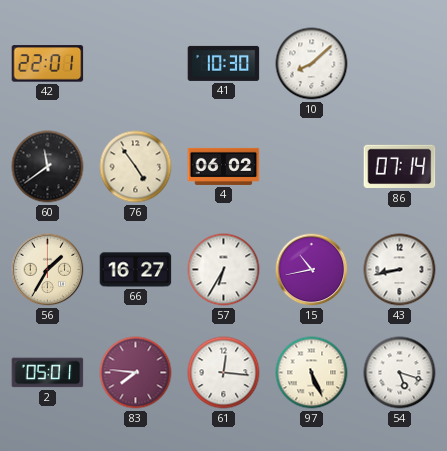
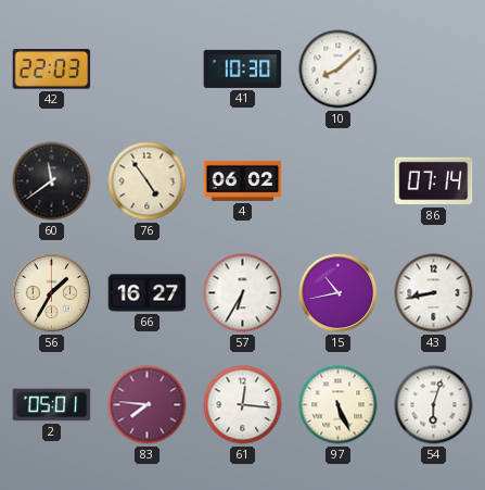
42: 22:01 -> 22:03 (52, 70)
54: 5:18 -> 6:03 (434, 405)
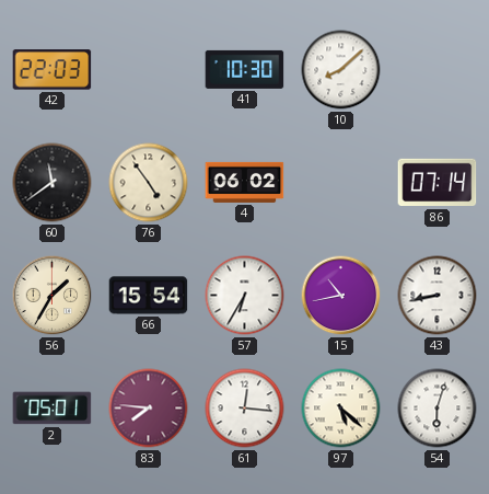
66: 16:27 -> 15:54 (149, 296)
97: 5:26 -> 5:22 (341, 409)
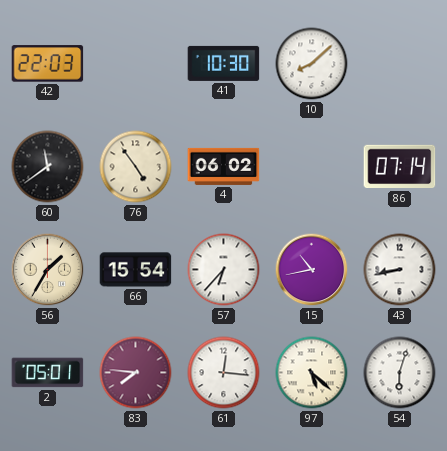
57: 6:35 -> 6:37 (224, 270)
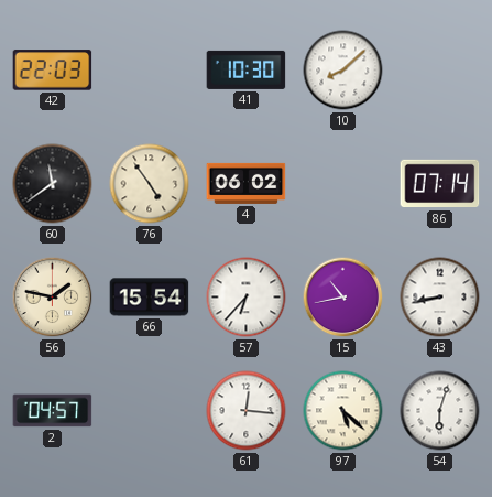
56: 1:35 -> 1:47 (53, 298)
2: 05:01 -> 04:57 (53, 411)
83: 7:46 -> none (136, 373)
